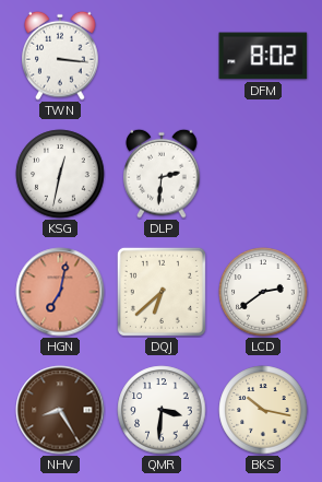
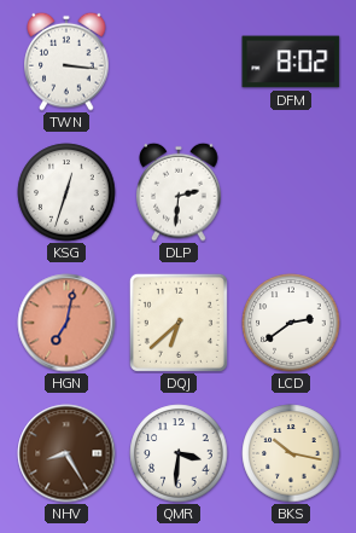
KSG: 12:32 -> 12:33 (66, 192)
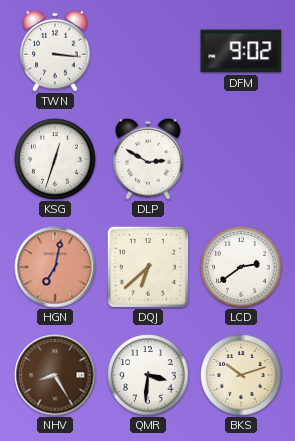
DFM: 8:02 -> 9:02 (241, 51)
DLP: 2:31 -> 2:50 (148, 159)
BKS: 10:17 -> 10:12 (241, 375)
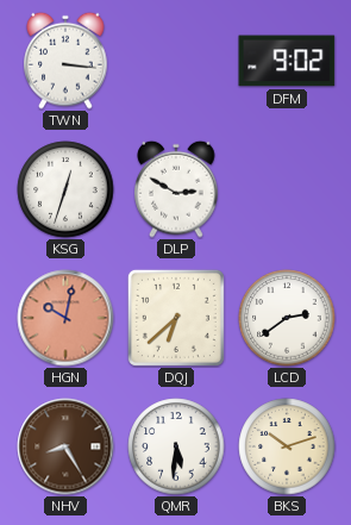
HGN: 7:02 -> 10:02 (65, 318)
QMR: 3:31 -> 5:31 (176, 446)
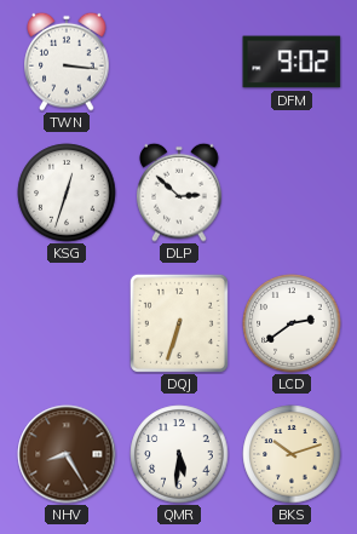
DLP: 2:50 -> 2:52 (179, 193)
HGN: 10:02 -> none (65, 318)
DQJ: 6:38 -> 6:33 (179, 323)
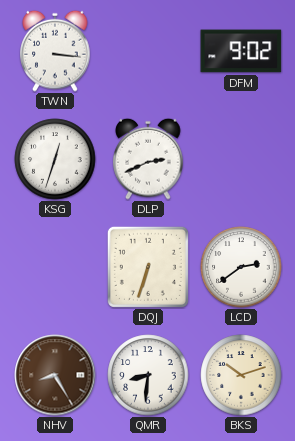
DLP: 2:52 -> 2:41 (148, 159)
QMR: 5:31 -> 8:31 (148, 375)
